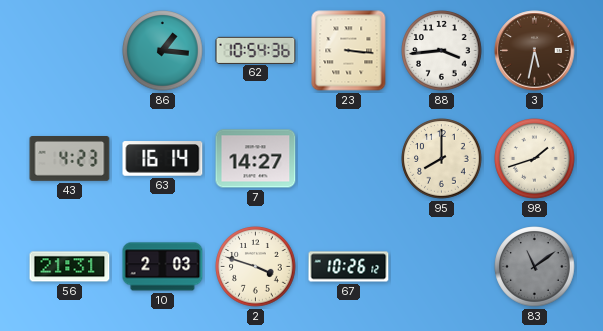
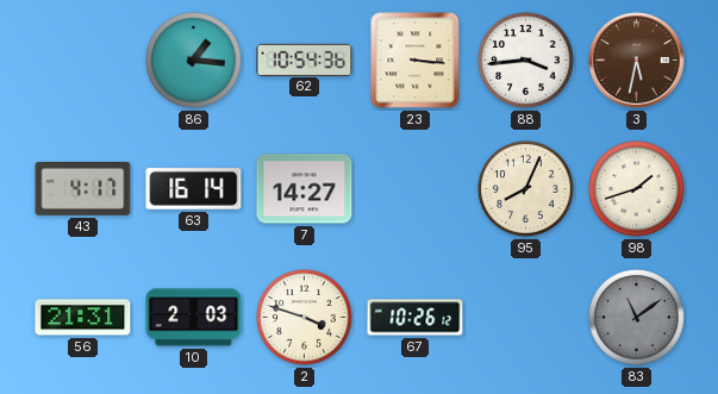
43: 4:23 -> 4:17 (83, 189)
95: 8:00 -> 8:04 (526, 189)
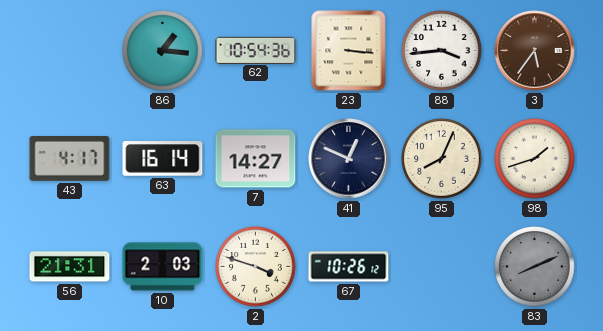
3: 5:32 -> 5:36 (535, 51)
41: none -> 12:49 (349, 159)
83: 11:09 -> 8:11 (535, 267)
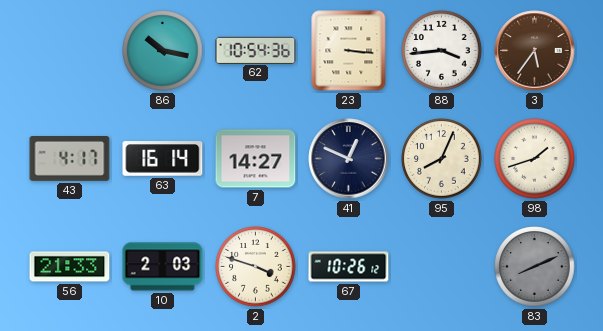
86: 1:16 -> 10:17 (163, 51)
56: 21:31 -> 21:33 (70, 267)
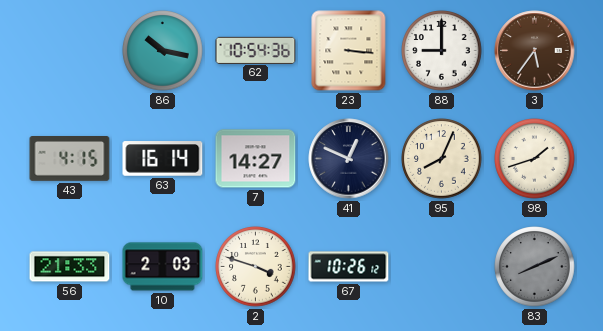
88: 3:44 -> 9:00 (442, 51)
43: 4:17 -> 4:15 (70, 159)
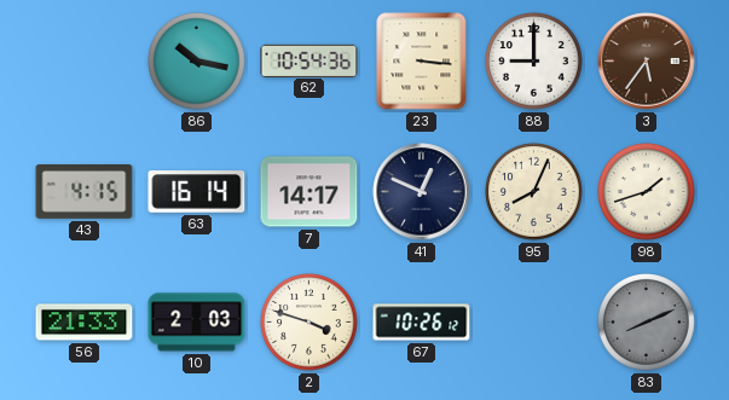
7: 14:27 -> 14:17 (309, 192)
